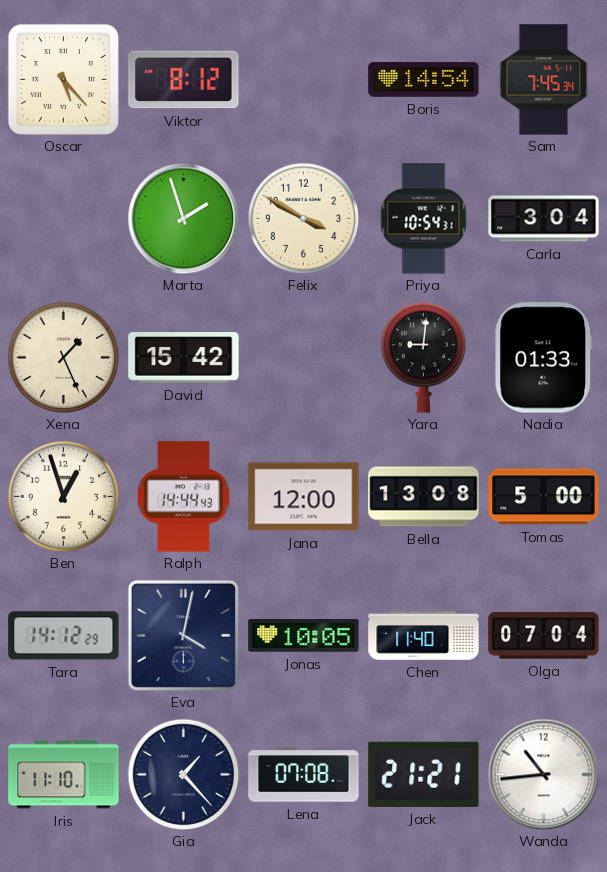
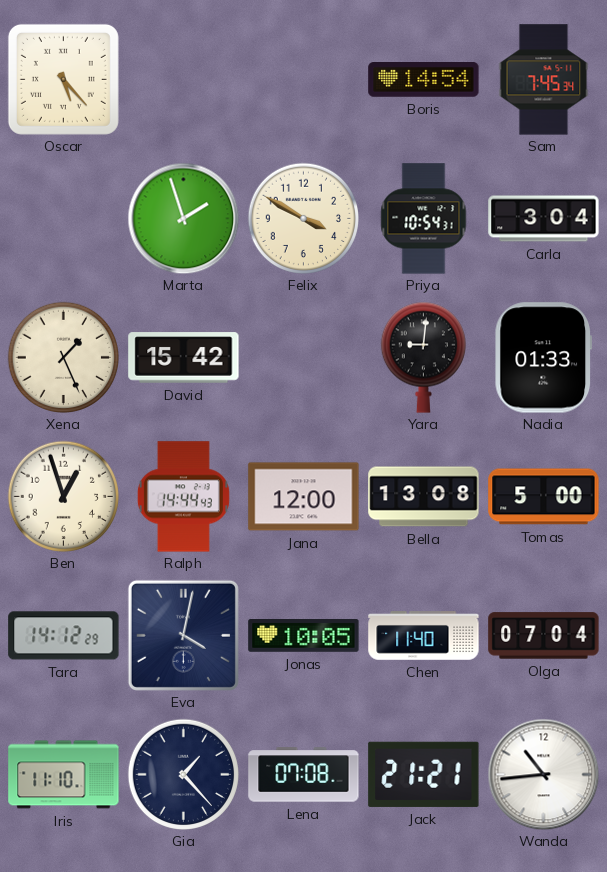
Viktor: 8:12 -> none (184, 80)
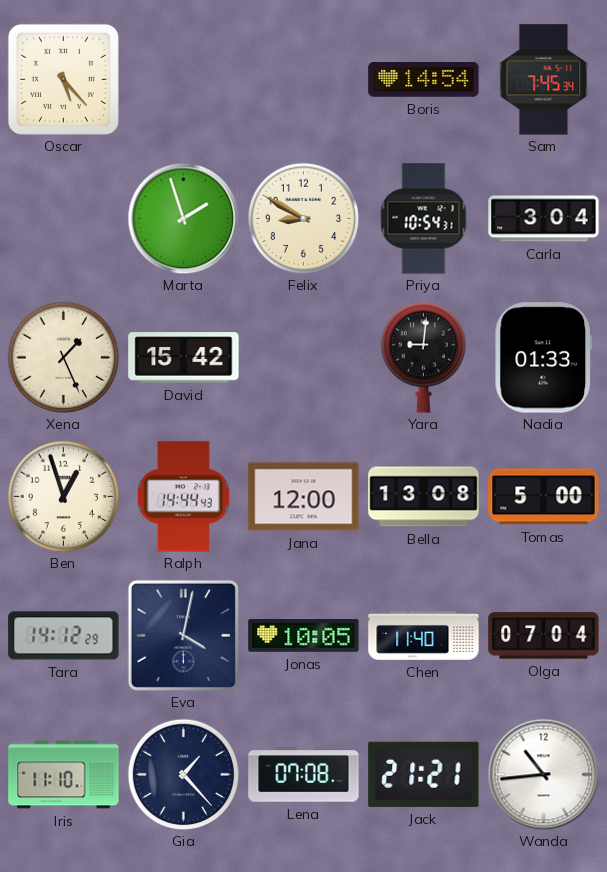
Felix: 3:50 -> 8:50 (303, 218)
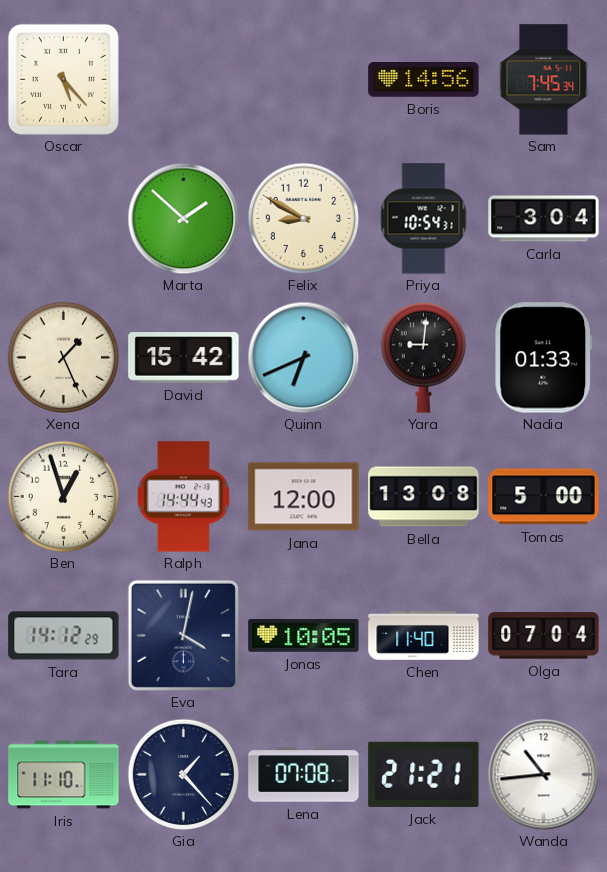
Boris: 14:54 -> 14:56 (424, 80)
Marta: 1:57 -> 1:52 (183, 218)
Quinn: none -> 6:41 (303, 357)
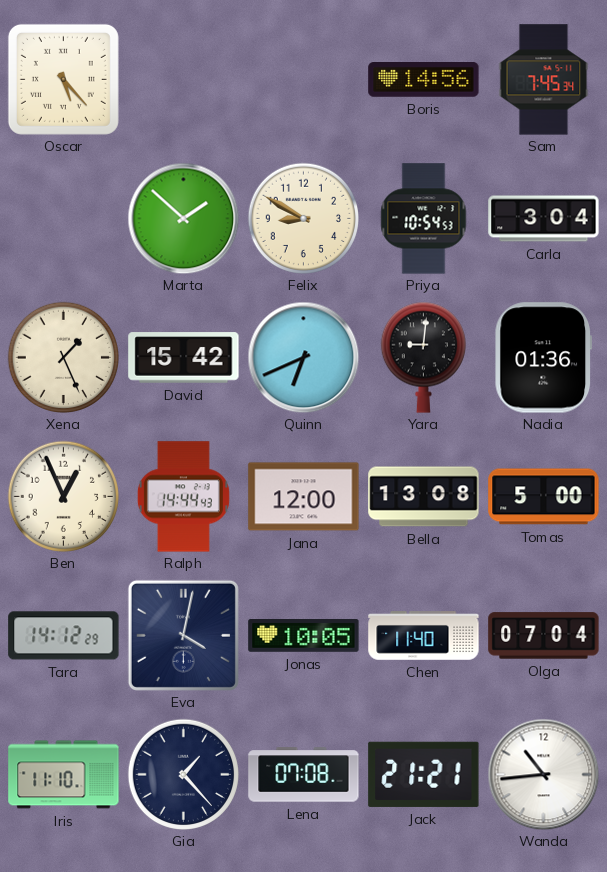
Priya: 10:54:31 -> 10:54:53 (424, 219)
Nadia: 01:33 -> 01:36 (543, 358)
Ben: 12:57 -> 12:56 (63, 496)
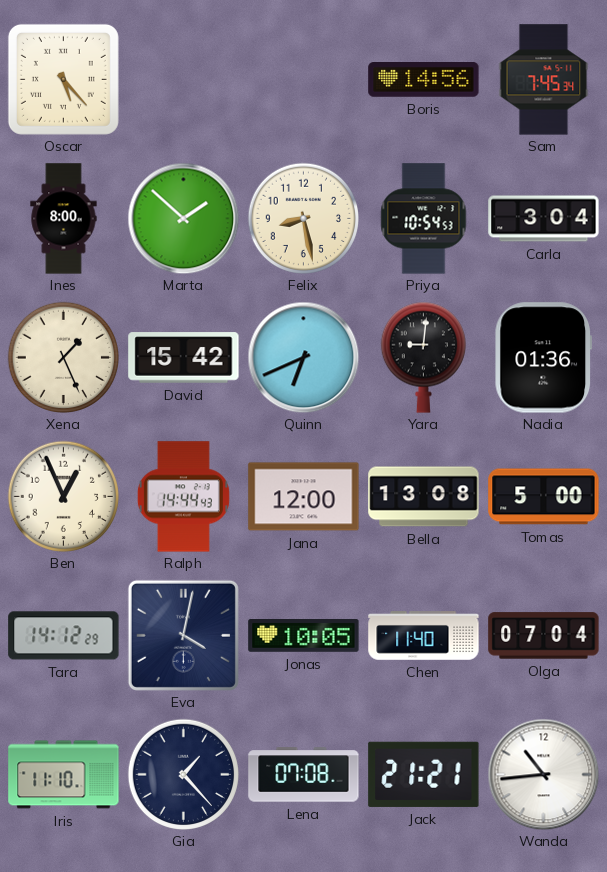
Ines: none -> 8:00 (64, 219)
Felix: 8:50 -> 8:28 (303, 218)
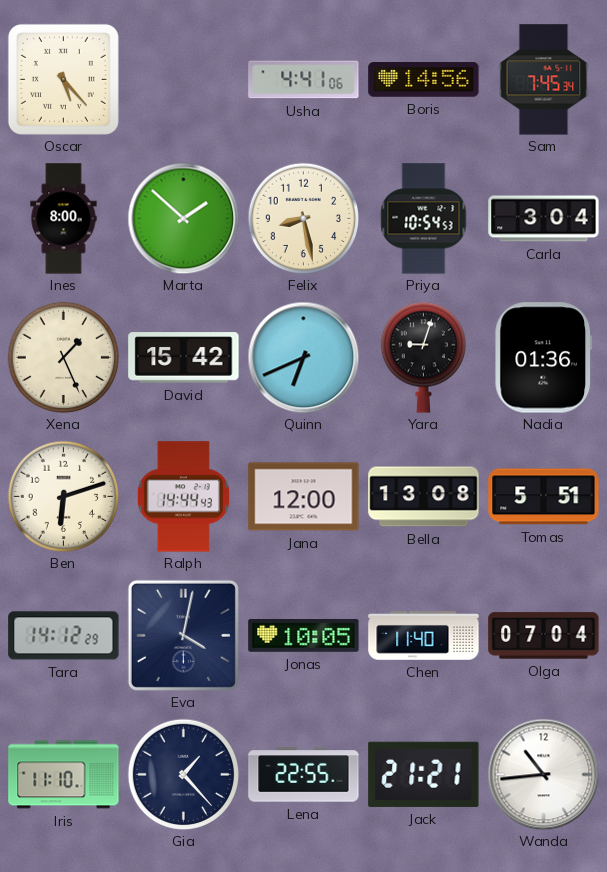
Usha: none -> 4:41 (304, 80)
Yara: 9:01 -> 9:03 (423, 357)
Ben: 12:56 -> 6:12 (63, 496)
Tomas: 5:00 -> 5:51 (544, 497)
Lena: 07:08 -> 22:55 (304, 775)
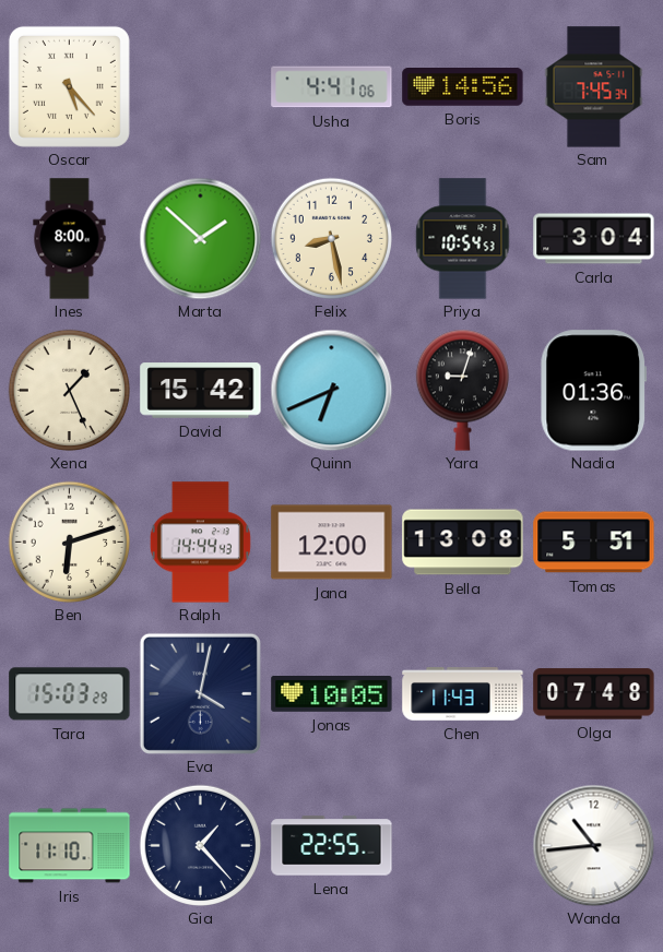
Tara: 14:12 -> 15:03 (70, 694)
Chen: 11:40 -> 11:43 (463, 694)
Olga: 07:04 -> 07:48 (594, 694)
Jack: 21:21 -> none (424, 774)
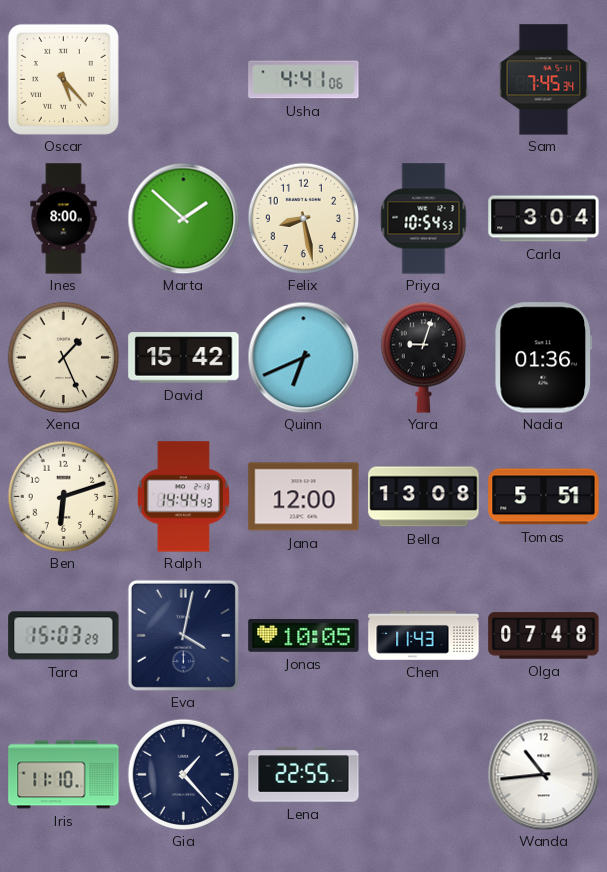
Boris: 14:56 -> none (463, 87)
